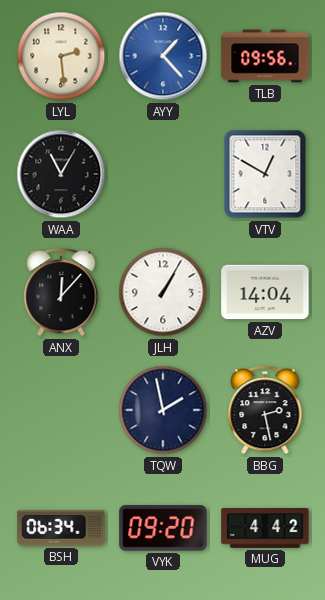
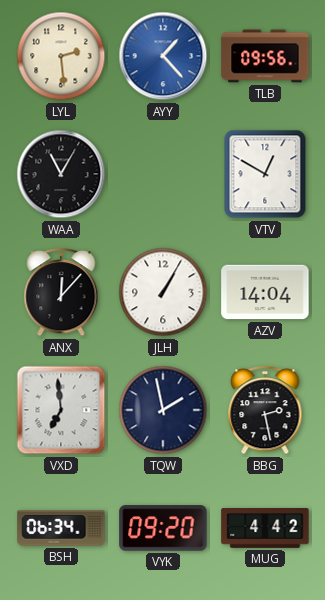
VXD: none -> 6:59 (61, 410)
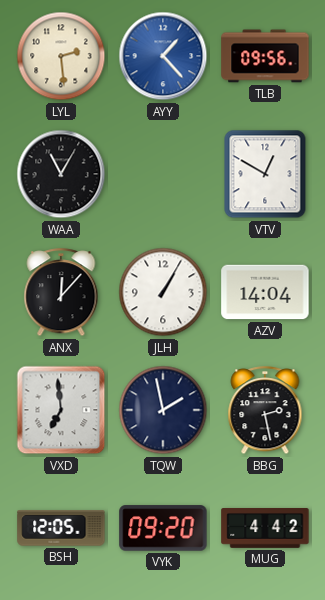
BSH: 06:34 -> 12:05 (61, 528)
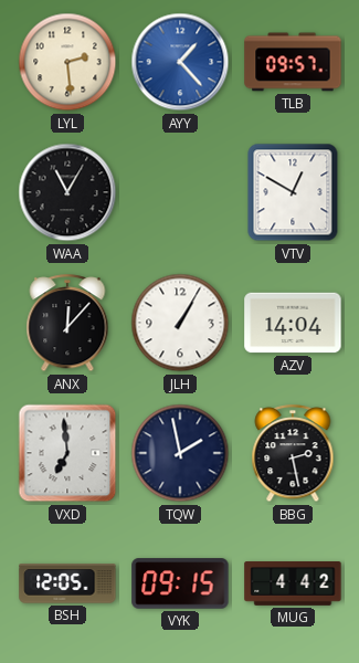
TLB: 09:56 -> 09:57 (293, 62)
VYK: 09:20 -> 09:15 (180, 583)
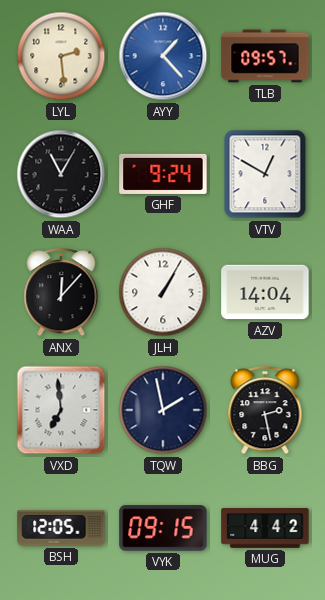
GHF: none -> 9:24 (163, 174)
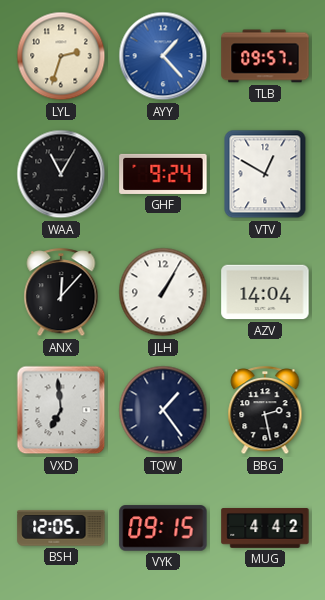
LYL: 2:29 -> 2:33 (61, 56)
TQW: 1:58 -> 1:24 (163, 410)
